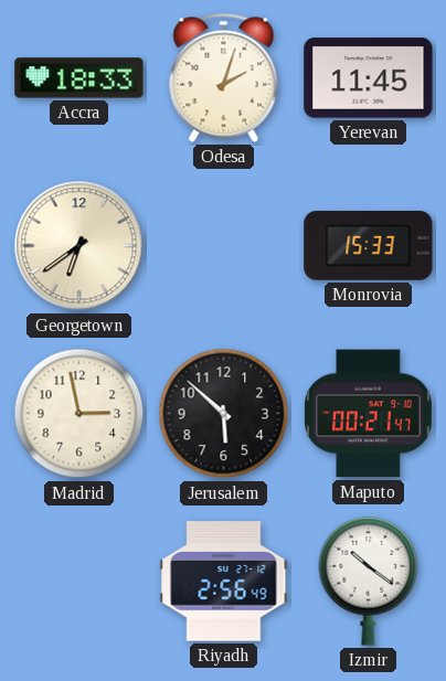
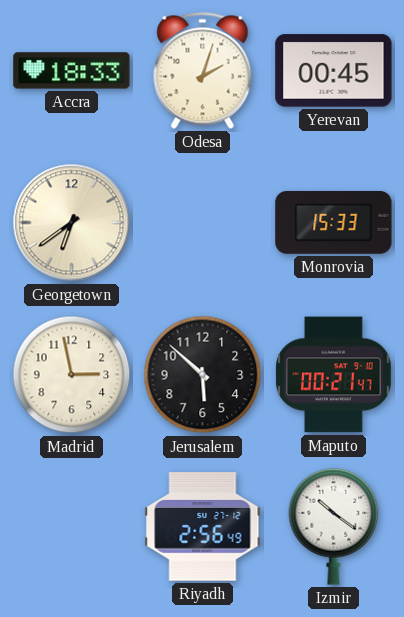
Yerevan: 11:45 -> 00:45 (334, 71)
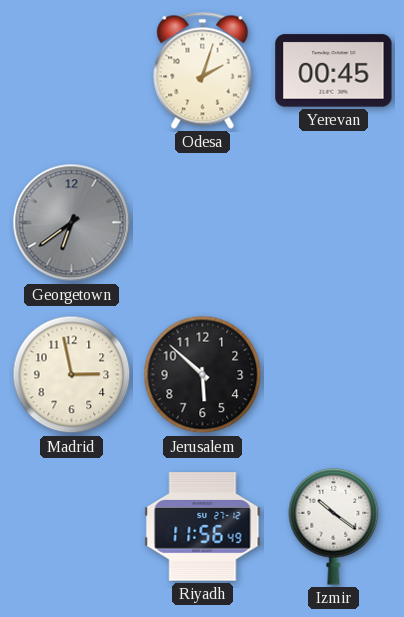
Accra: 18:33 -> none (72, 71)
Georgetown dial: cream -> grey (72, 223)
Monrovia: 15:33 -> none (334, 222)
Maputo: 00:21 -> none (334, 375)
Riyadh: 2:56 -> 11:56 (203, 527)
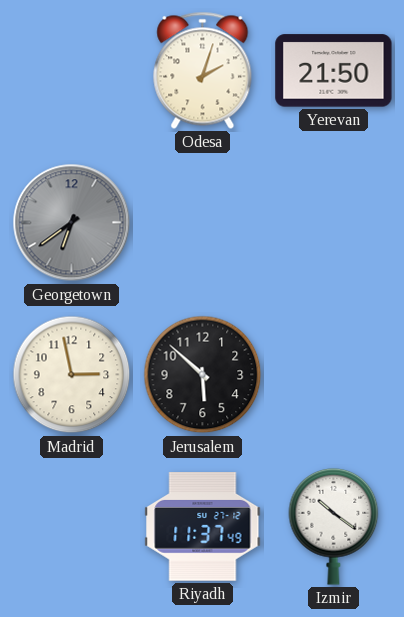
Yerevan: 00:45 -> 21:50 (334, 71)
Riyadh: 11:56 -> 11:37 (203, 527)
